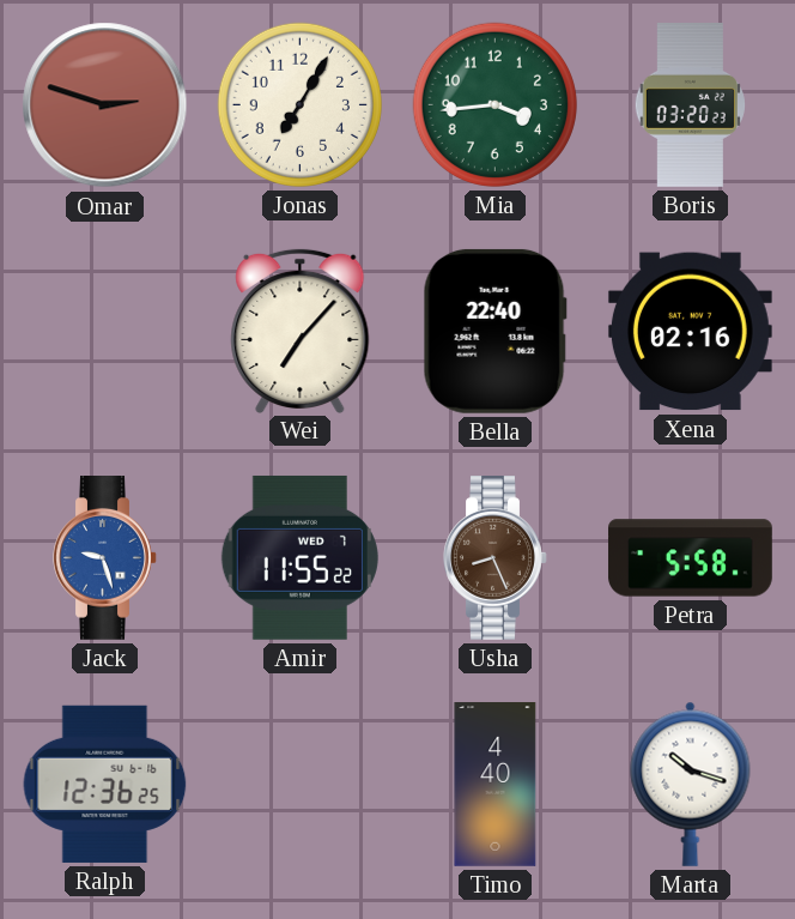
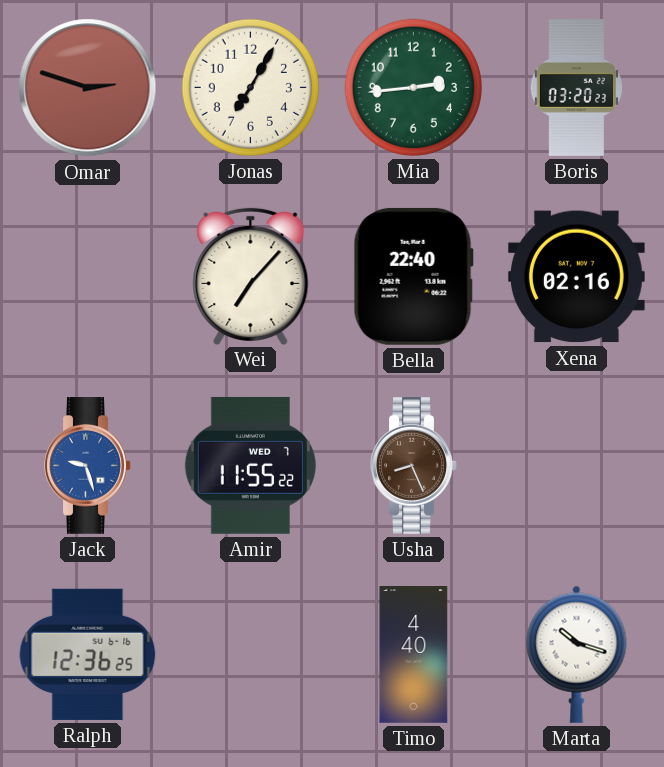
Mia: 3:44 -> 2:44 (413, 87)
Petra: 5:58 -> none (691, 558)
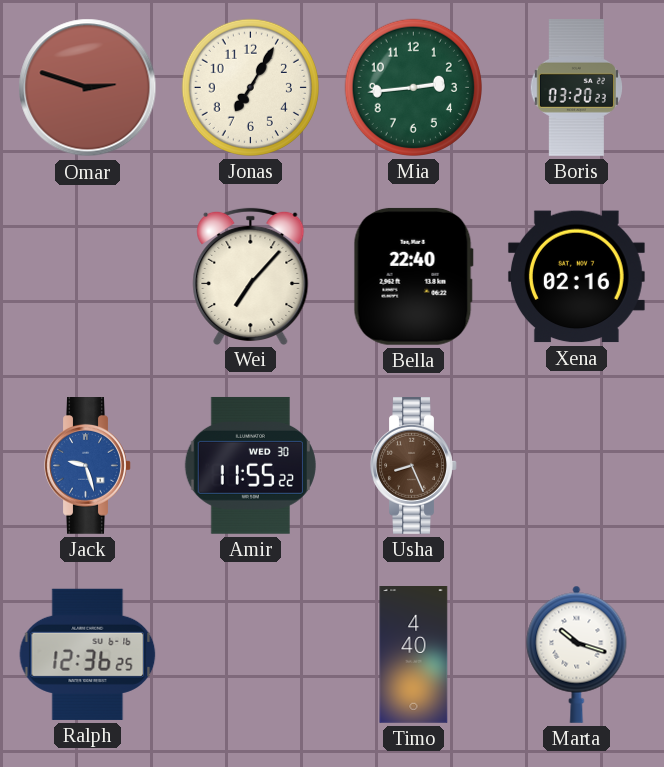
Amir date: WED 7 -> WED 30 (250, 465)
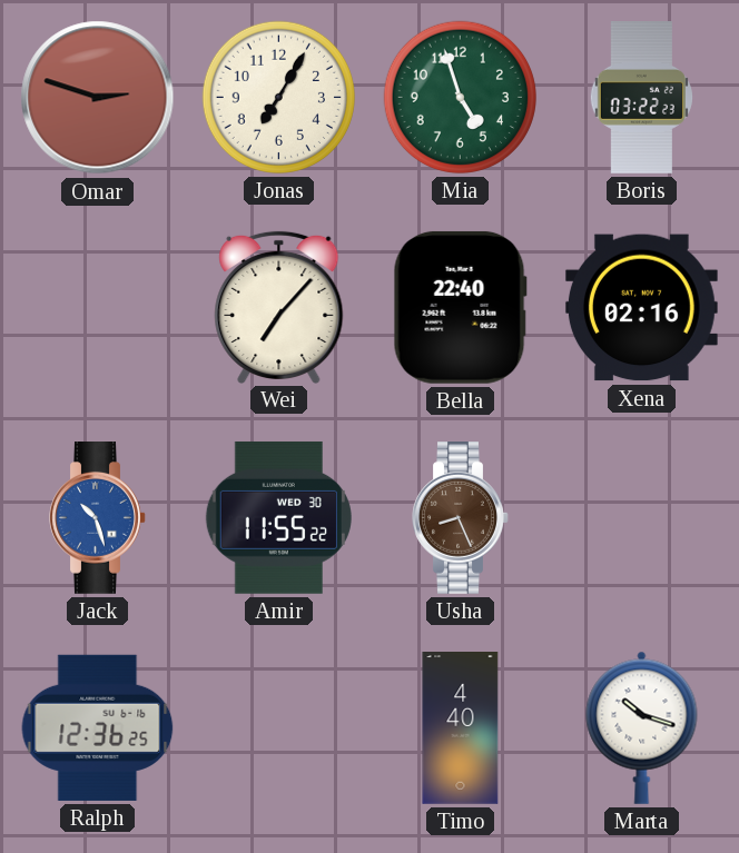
Mia: 2:44 -> 4:57 (460, 97)
Boris: 03:20 -> 03:22 (641, 98)
Jack: 9:27 -> 10:27 (98, 518)
